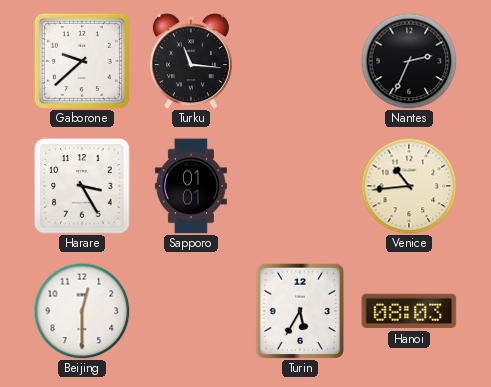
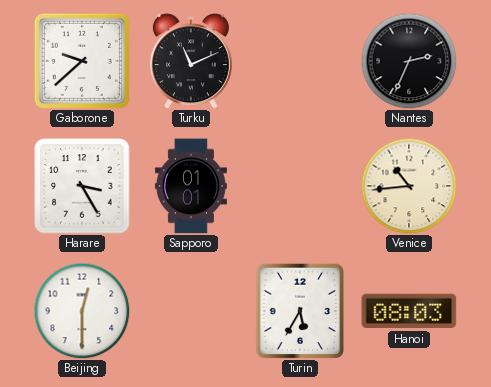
Turku: 11:16 -> 11:11 (191, 61)
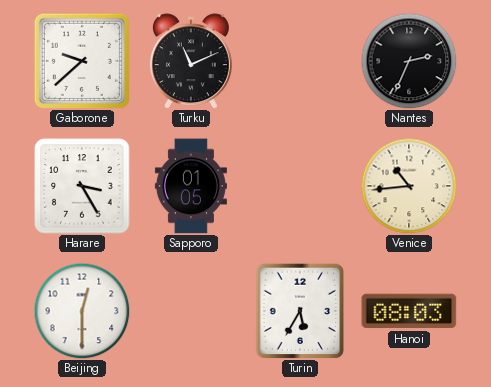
Sapporo: 01:01 -> 01:05 (191, 186)
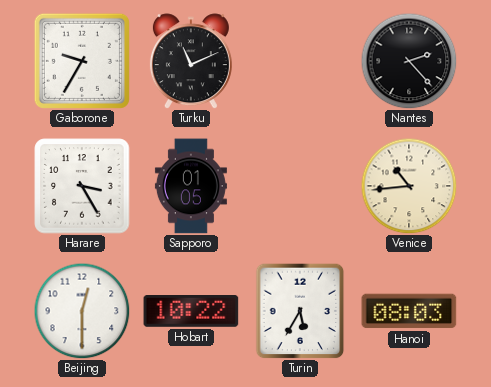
Gaborone: 9:38 -> 9:35 (82, 61)
Nantes: 2:34 -> 2:23 (409, 61)
Hobart: none -> 10:22 (191, 312)
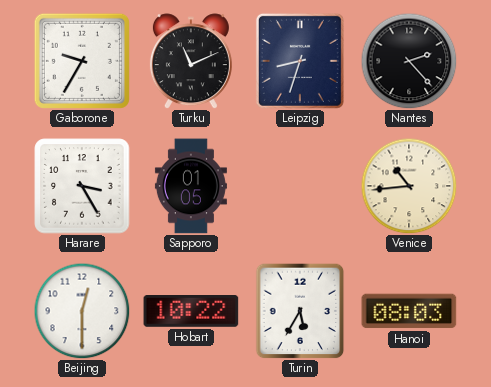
Leipzig: none -> 8:33 (300, 61)
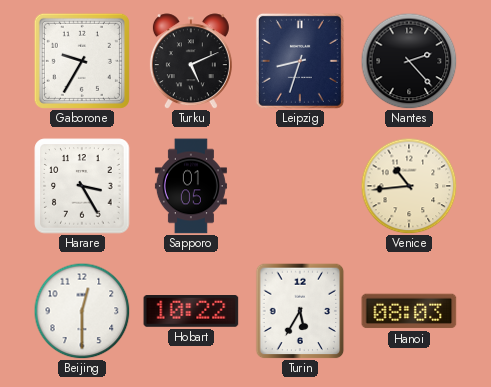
Turku: 11:11 -> 5:11 (191, 61)
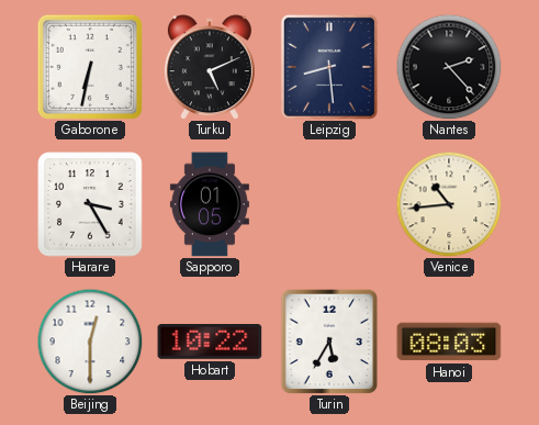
Gaborone: 9:35 -> 6:32 (90, 67)
Leipzig: 8:33 -> 8:29 (329, 67)
